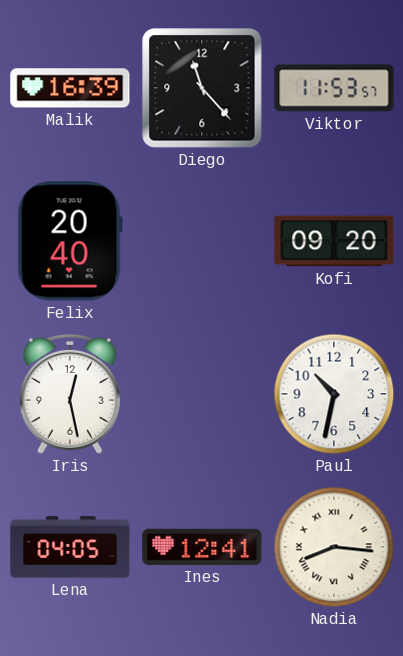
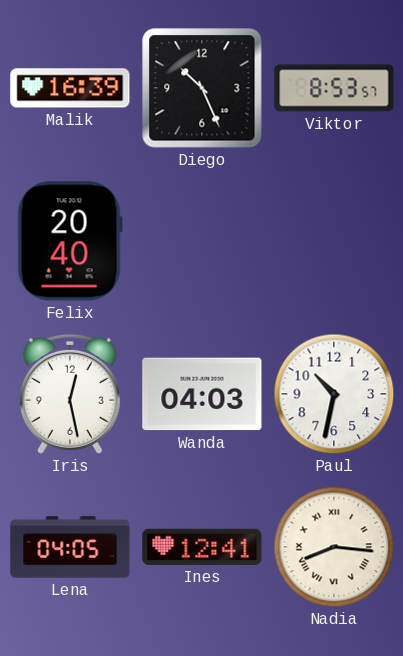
Diego: 11:23 -> 10:26 (202, 88)
Viktor: 11:53 -> 8:53 (334, 88)
Kofi: 09:20 -> none (334, 241)
Wanda: none -> 04:03 (202, 394)
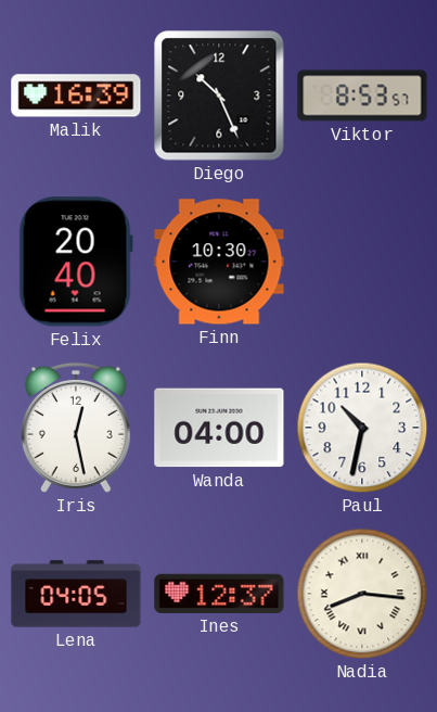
Finn: none -> 10:30 (219, 262)
Wanda: 04:03 -> 04:00 (219, 428)
Ines: 12:41 -> 12:37 (219, 594)
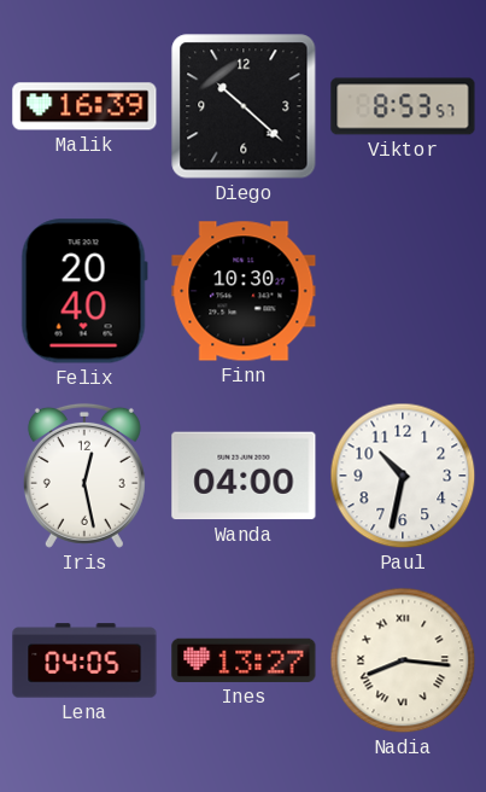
Diego: 10:26 -> 10:22 (244, 106)
Ines: 12:37 -> 13:27 (244, 660)
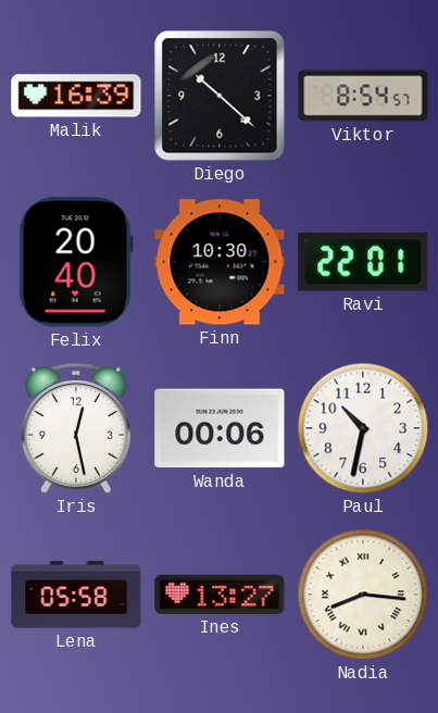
Viktor: 8:53 -> 8:54 (363, 96)
Ravi: none -> 22:01 (363, 262)
Wanda: 04:00 -> 00:06 (220, 428)
Lena: 04:05 -> 05:58 (76, 595)
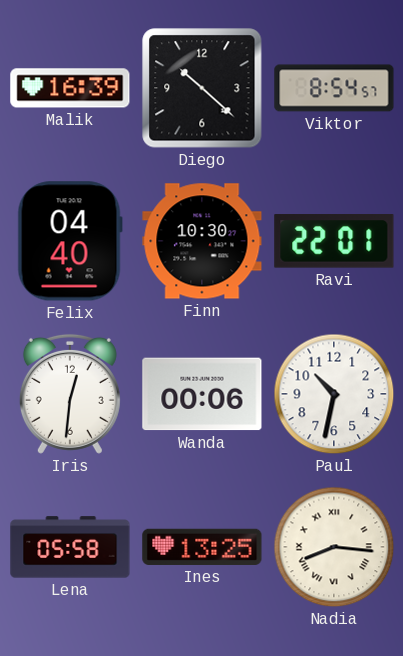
Felix: 20:40 -> 04:40 (70, 241)
Iris: 12:28 -> 12:31 (70, 394)
Ines: 13:27 -> 13:25 (202, 547)
